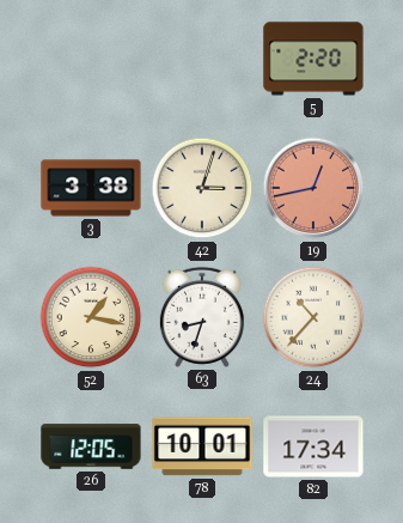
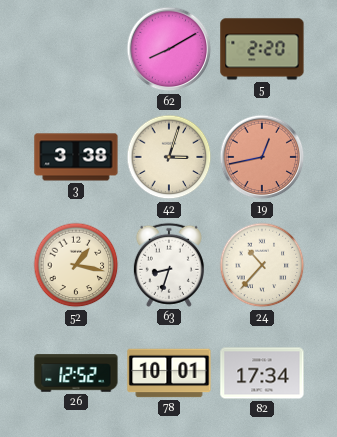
62: none -> 8:10 (169, 49)
26: 12:05 -> 12:52 (76, 373)
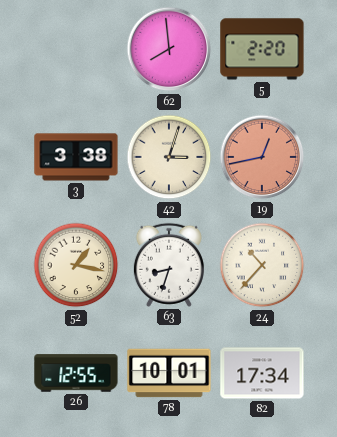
62: 8:10 -> 7:59 (169, 49)
26: 12:52 -> 12:55 (76, 373)
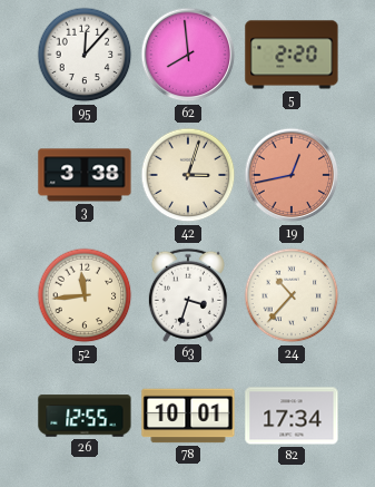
95: none -> 12:07 (85, 55)
52: 1:17 -> 11:44 (85, 295)
63: 8:33 -> 3:33 (188, 295)
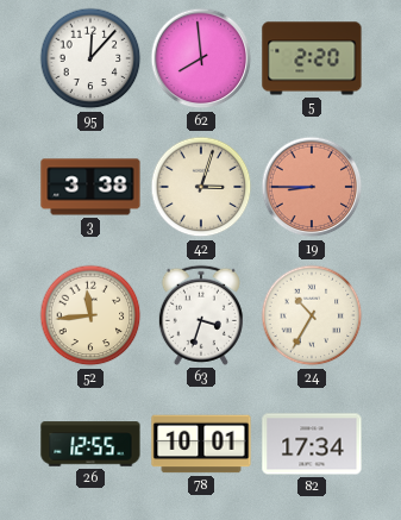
19: 12:43 -> 8:45 (312, 187)
24: 10:37 -> 10:35 (312, 315)
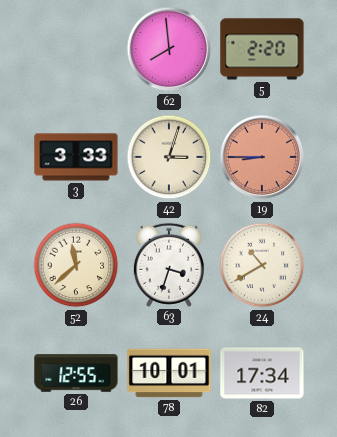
95: 12:07 -> none (90, 58)
3: 3:38 -> 3:33 (76, 157)
52: 11:44 -> 11:38 (76, 265)
24: 10:35 -> 10:40 (262, 265)
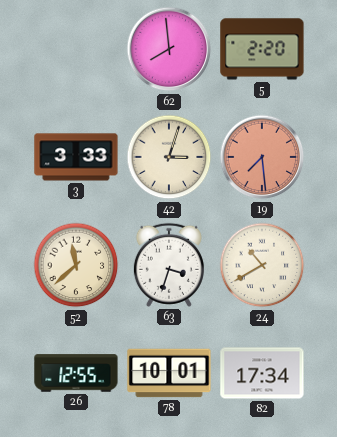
19: 8:45 -> 7:29 (262, 157)
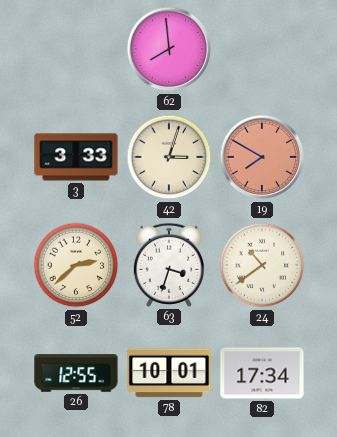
5: 2:20 -> none (262, 49)
19: 7:29 -> 7:50 (262, 157)
52: 11:38 -> 2:38 (76, 265)
24: 10:40 -> 10:39 (262, 265)
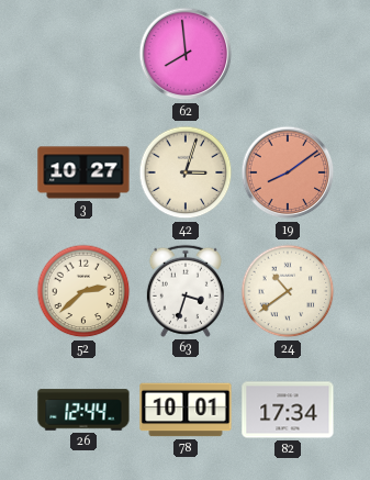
3: 3:33 -> 10:27 (83, 172)
19: 7:50 -> 8:09 (288, 172)
26: 12:55 -> 12:44 (83, 410)
